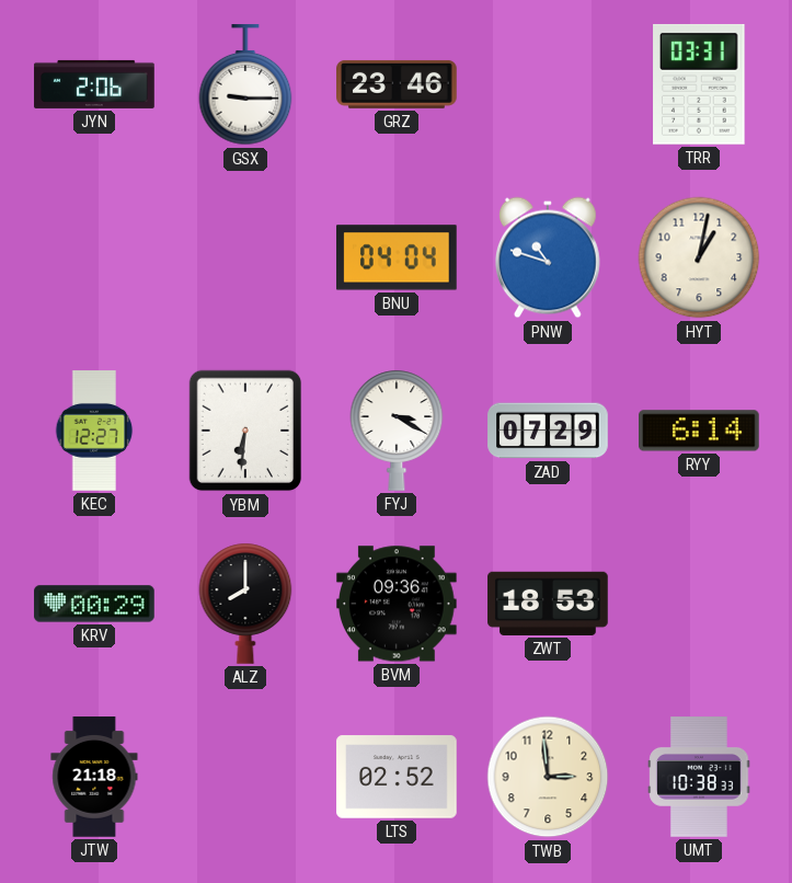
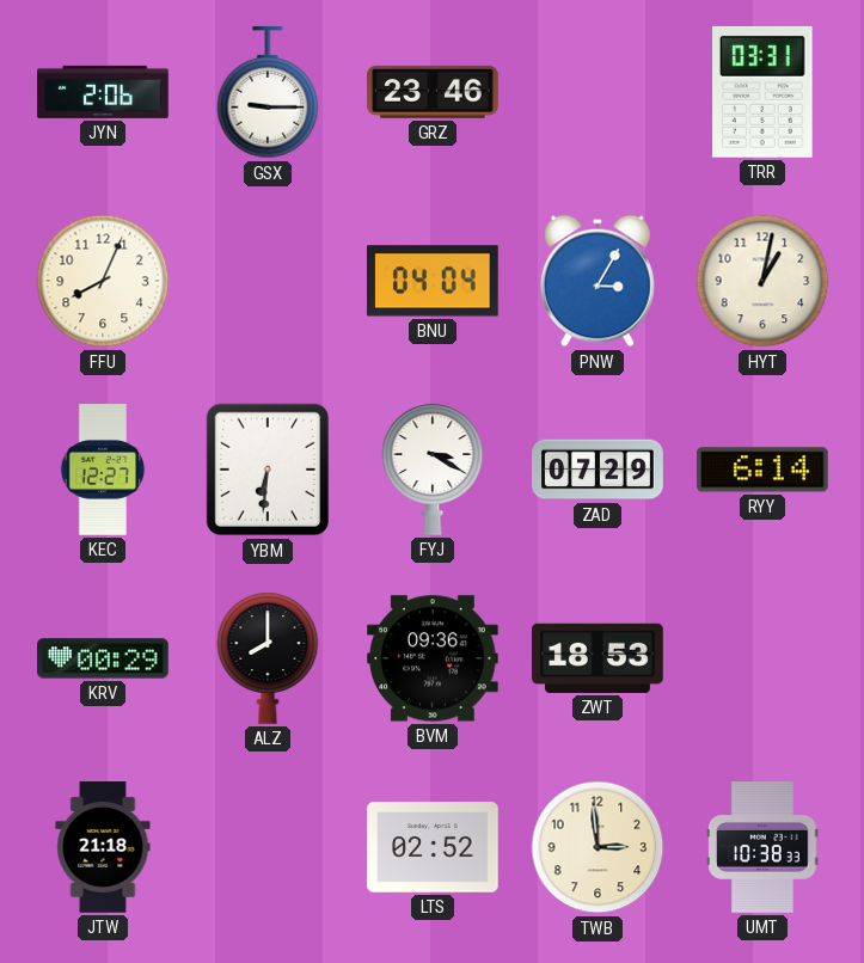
FFU: none -> 8:04 (103, 281)
PNW: 10:48 -> 3:05 (598, 281)
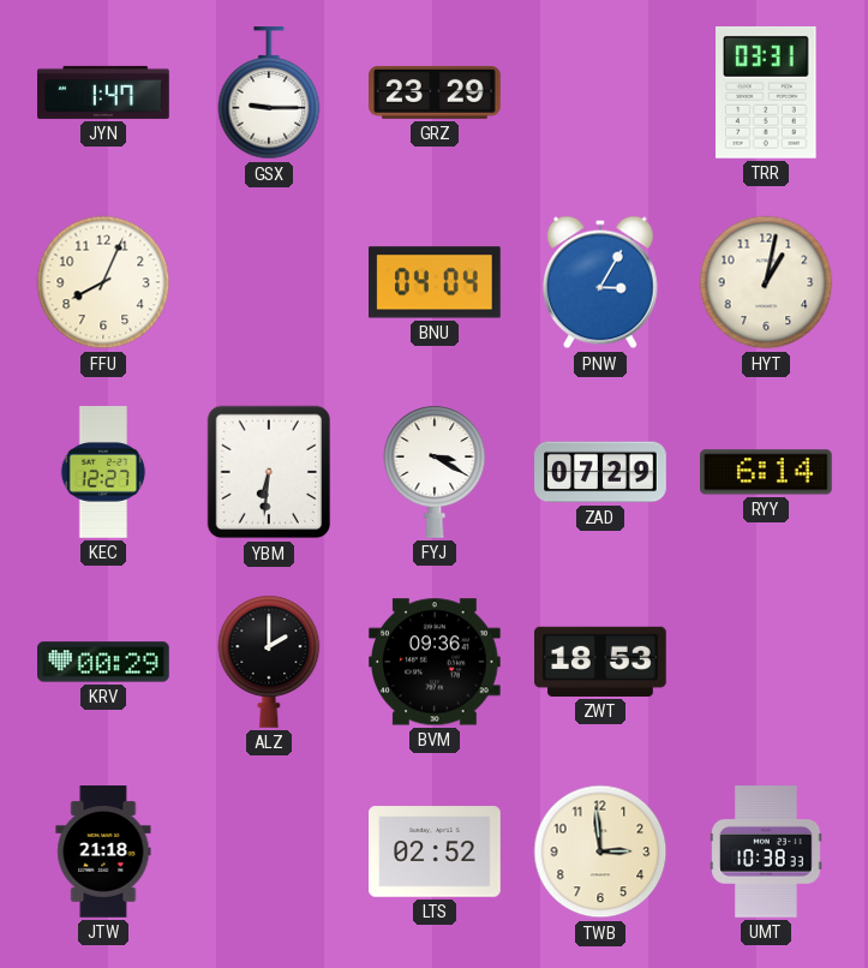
JYN: 2:06 -> 1:47 (103, 92)
GRZ: 23:46 -> 23:29 (435, 92)
ALZ: 8:00 -> 2:00 (269, 662)
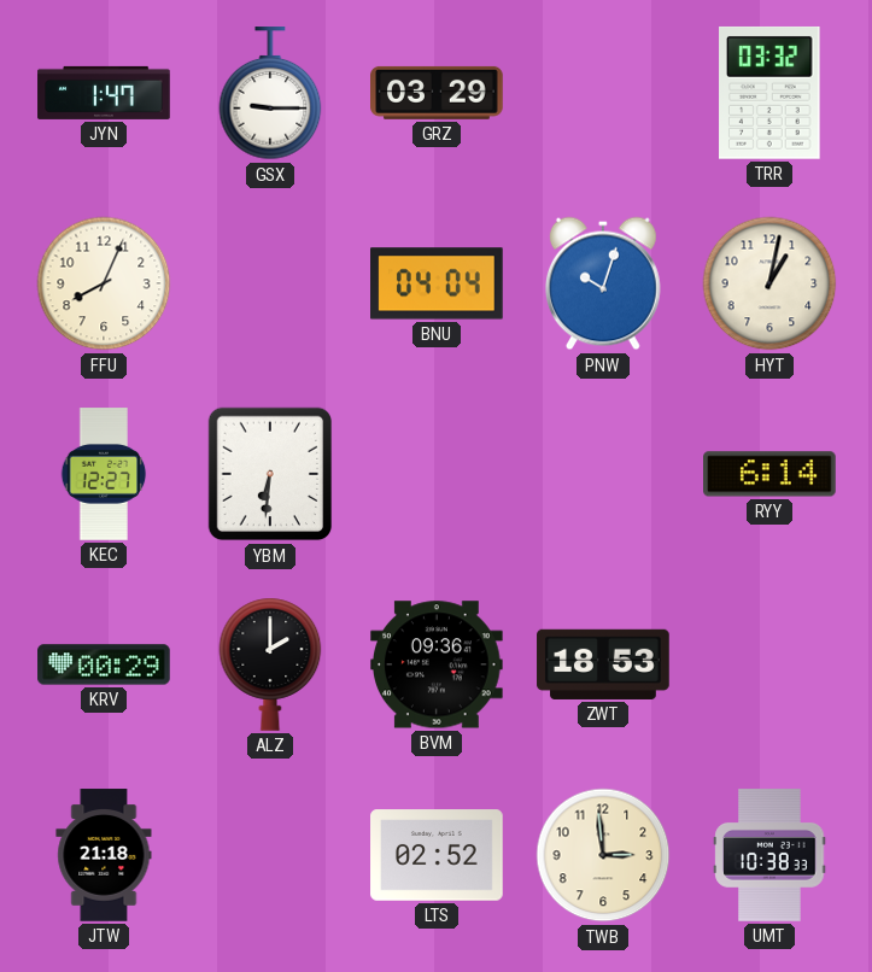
GRZ: 23:29 -> 03:29 (437, 93)
TRR: 03:31 -> 03:32 (769, 93)
PNW: 3:05 -> 10:03 (603, 283)
FYJ: 3:20 -> none (435, 472)
ZAD: 07:29 -> none (600, 472)
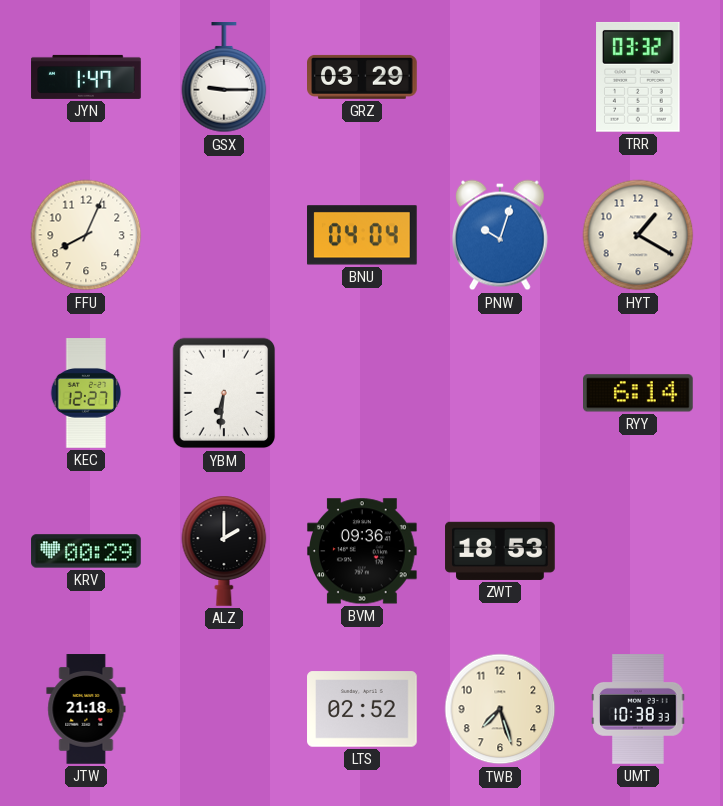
HYT: 1:02 -> 1:20 (638, 235)
TWB: 2:59 -> 7:27 (500, 709)
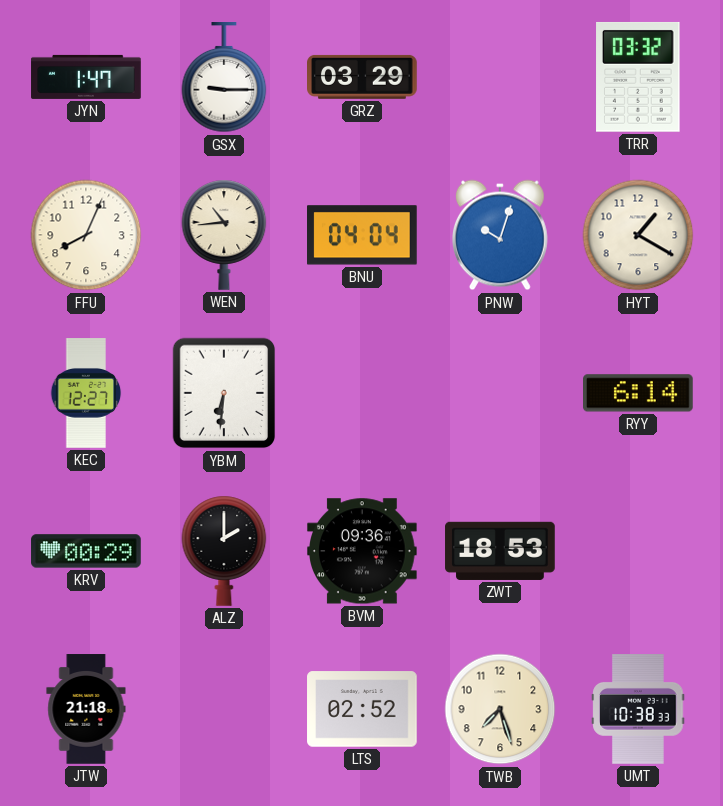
WEN: none -> 10:44 (224, 235)
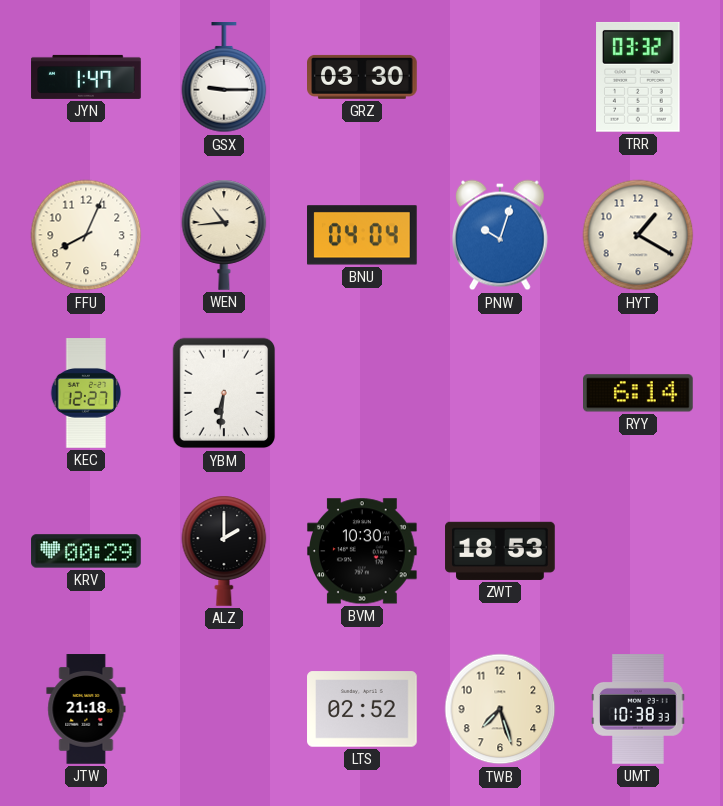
GRZ: 03:29 -> 03:30 (362, 77)
BVM: 09:36 -> 10:30 (363, 551)
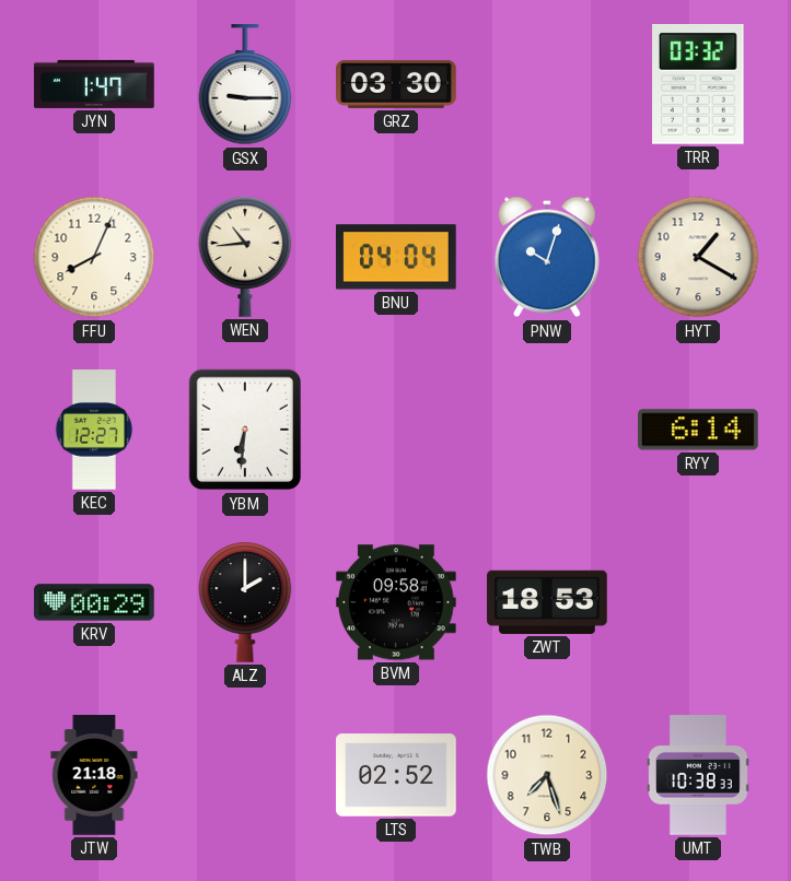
BVM: 10:30 -> 09:58 (397, 602)
